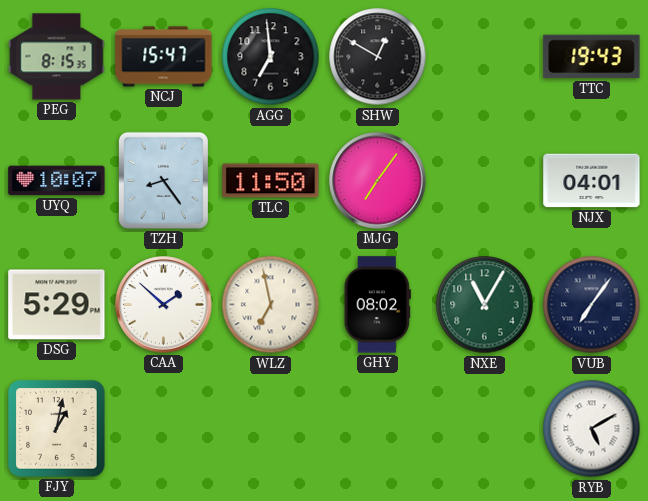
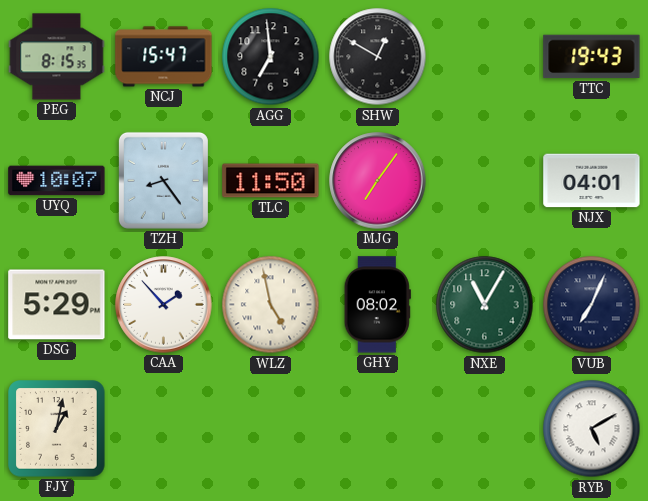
CAA: 1:52 -> 1:53 (164, 305)
WLZ: 6:58 -> 4:58 (271, 305)
VUB: 7:06 -> 7:04 (592, 305)
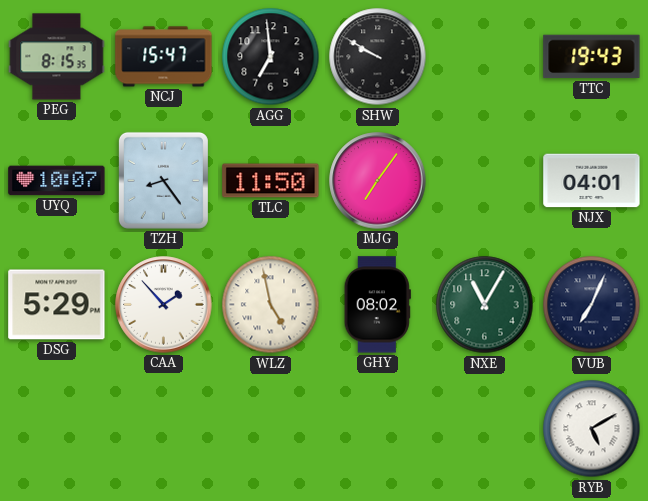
SHW: 12:50 -> 9:50 (378, 57)
FJY: 1:02 -> none (57, 429)
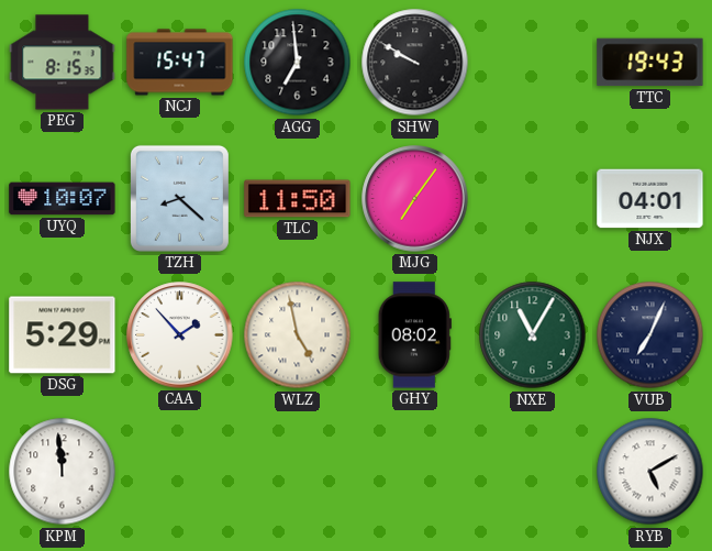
TZH: 8:24 -> 8:22 (179, 198)
KPM: none -> 11:59 (63, 472)
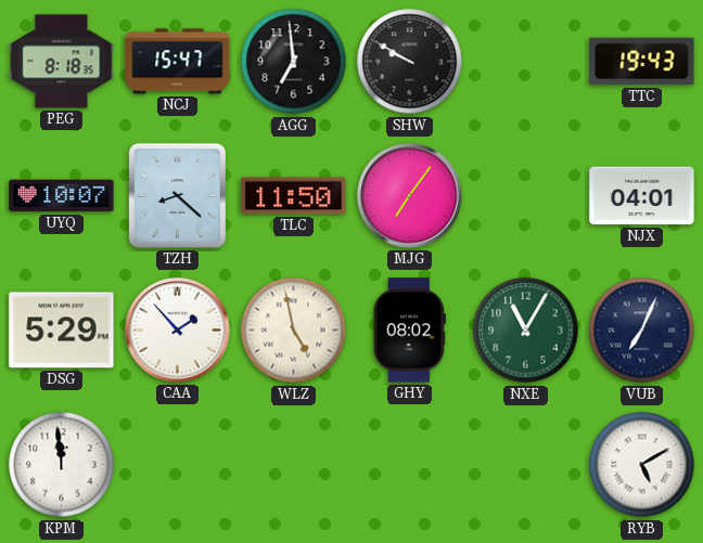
PEG: 8:15 -> 8:18 (62, 62)
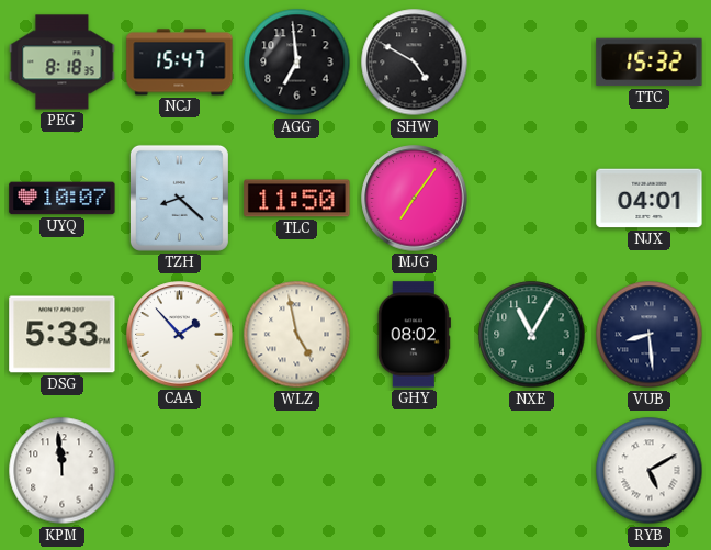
SHW: 9:50 -> 4:50 (415, 63)
TTC: 19:43 -> 15:32 (650, 63)
DSG: 5:29 -> 5:33 (63, 335)
VUB: 7:04 -> 8:29 (650, 335)
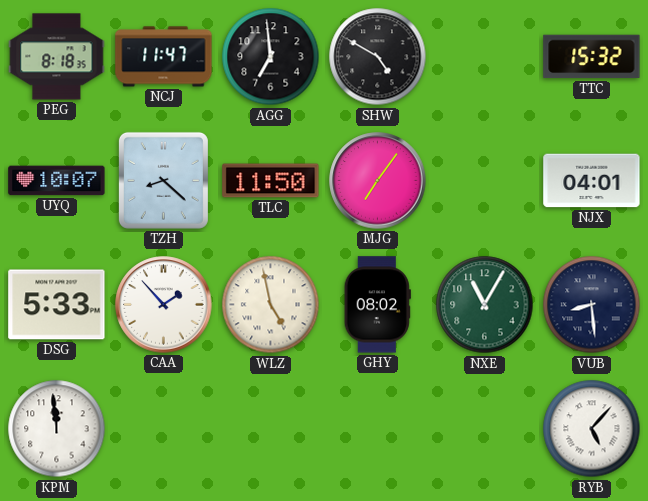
NCJ: 15:47 -> 11:47 (164, 57)
RYB: 5:10 -> 5:07 (592, 429)
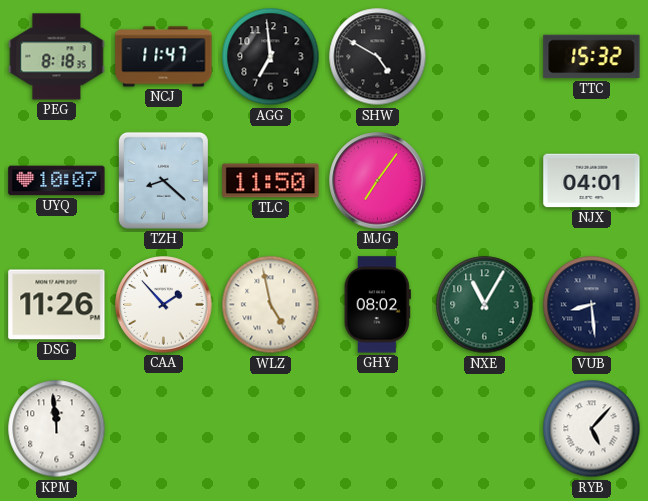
DSG: 5:33 -> 11:26 (57, 305)
